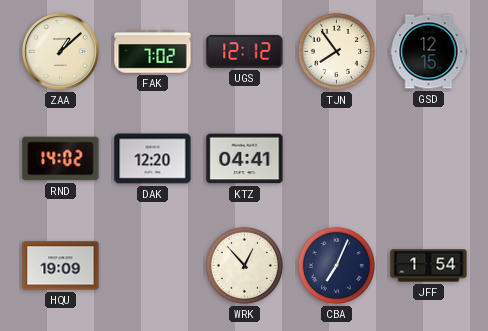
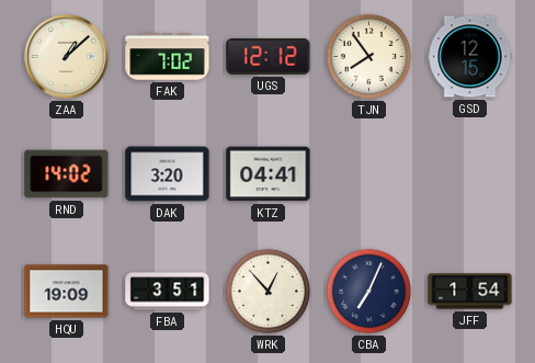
DAK: 12:20 -> 3:20 (168, 174)
FBA: none -> 3:51 (168, 292)
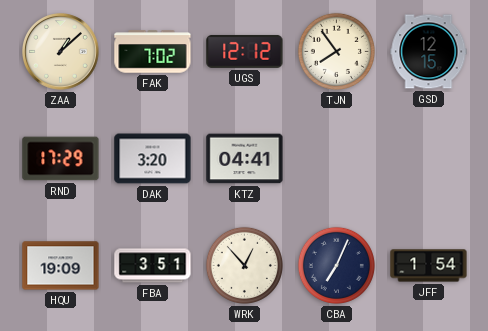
RND: 14:02 -> 17:29 (61, 159)
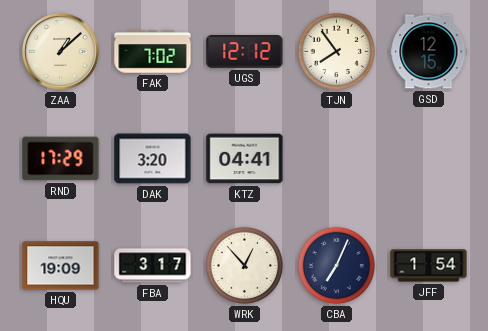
FBA: 3:51 -> 3:17 (153, 266)
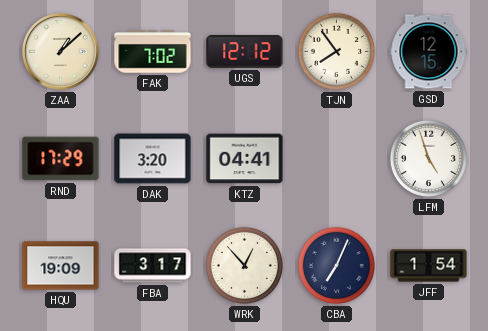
LFM: none -> 4:57 (428, 158)
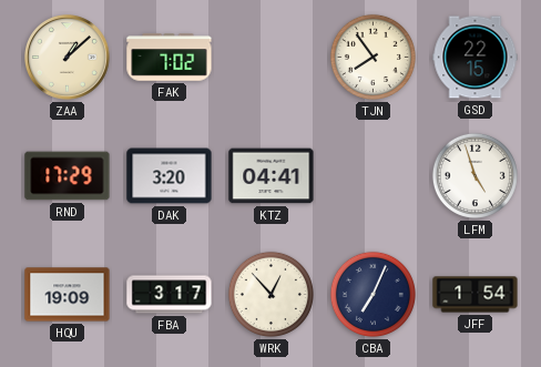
UGS: 12:12 -> none (245, 51)
GSD: 12:15 -> 22:15 (476, 58)
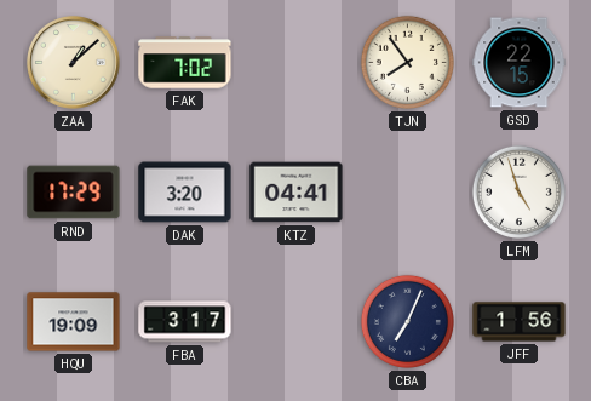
WRK: 12:53 -> none (270, 294)
JFF: 1:54 -> 1:56 (520, 322)
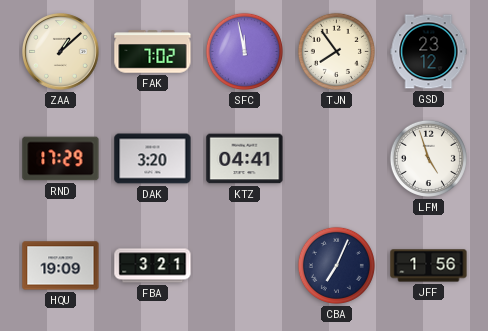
SFC: none -> 11:58 (244, 51)
GSD: 22:15 -> 23:12 (429, 52)
FBA: 3:17 -> 3:21 (153, 266)
